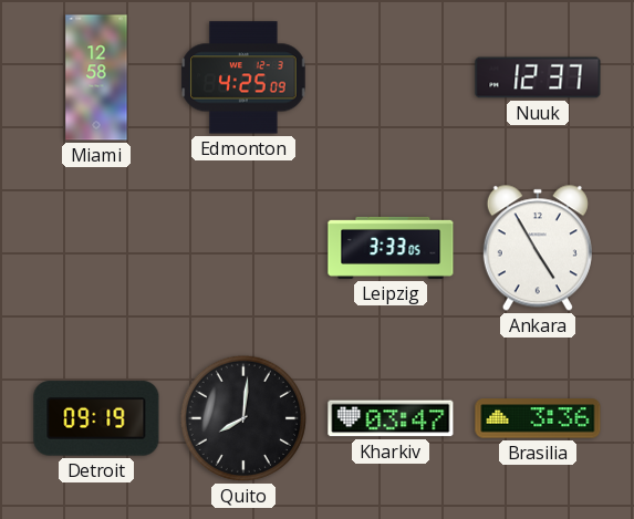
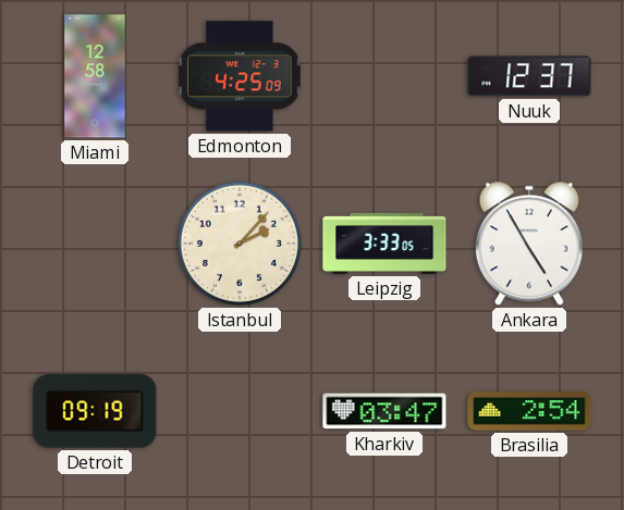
Istanbul: none -> 2:07 (240, 244)
Quito: 8:01 -> none (243, 418)
Brasilia: 3:36 -> 2:54 (529, 411)
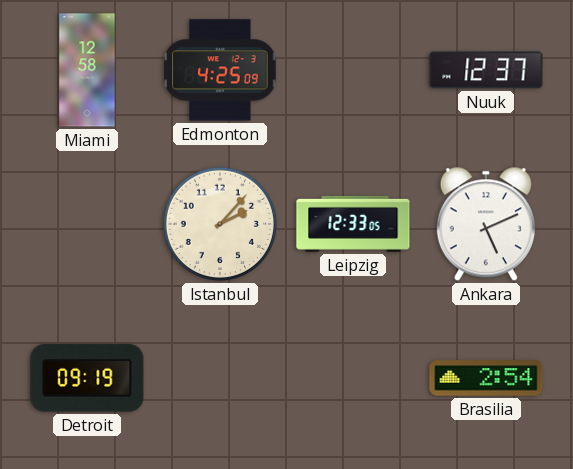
Leipzig: 3:33 -> 12:33 (353, 224)
Ankara: 4:55 -> 5:11 (486, 224)
Kharkiv: 03:47 -> none (384, 411)
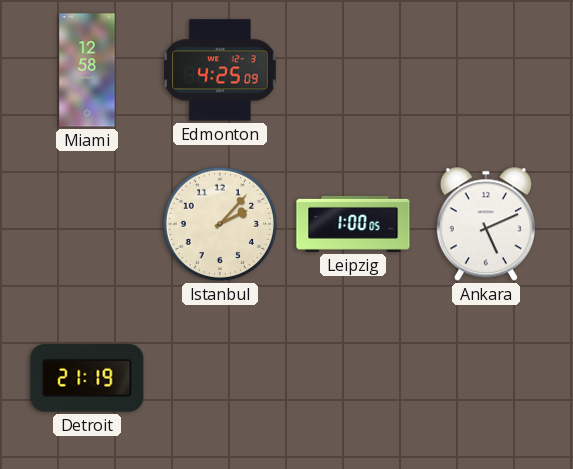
Nuuk: 12:37 -> none (486, 70)
Leipzig: 12:33 -> 1:00 (353, 224)
Detroit: 09:19 -> 21:19 (87, 378)
Brasilia: 2:54 -> none (486, 378)
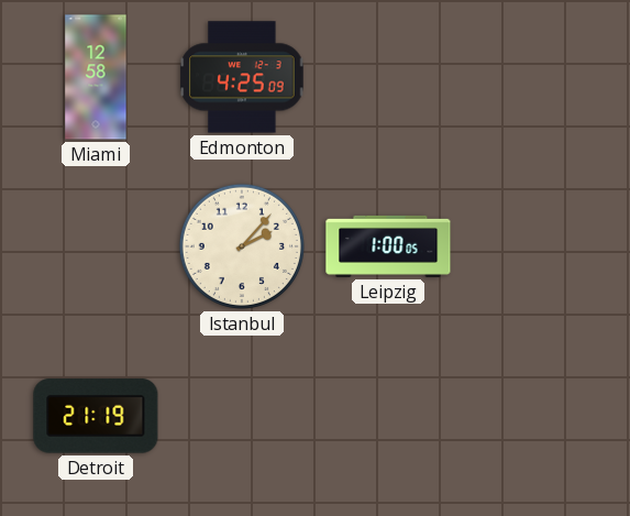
Ankara: 5:11 -> none (486, 224)
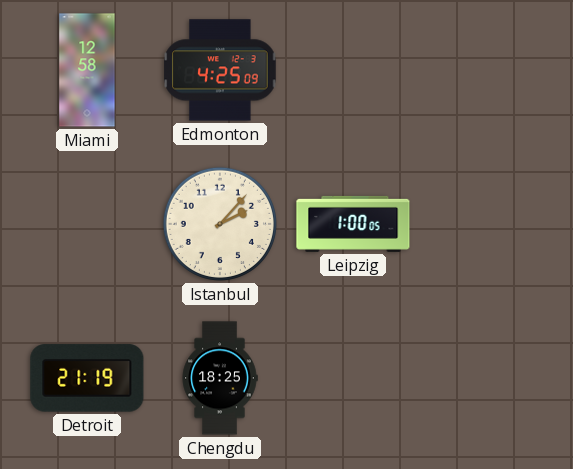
Chengdu: none -> 18:25 (220, 378)
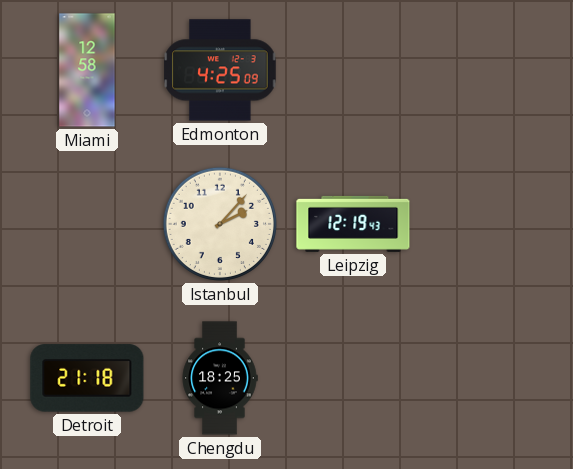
Leipzig: 1:00 -> 12:19 (353, 224)
Detroit: 21:19 -> 21:18 (87, 378)
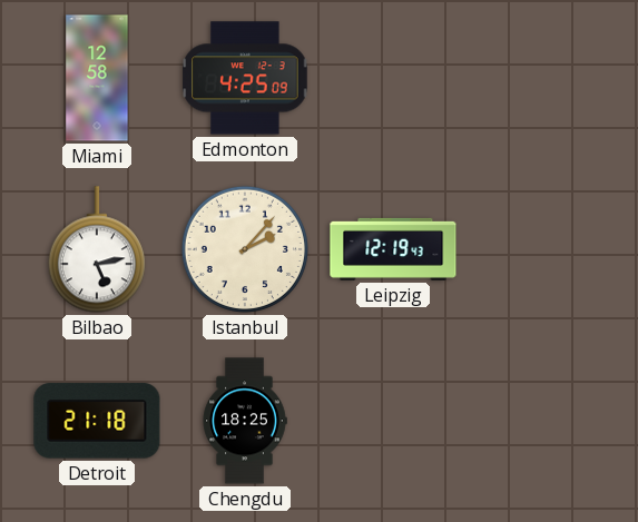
Bilbao: none -> 5:13 (97, 249)
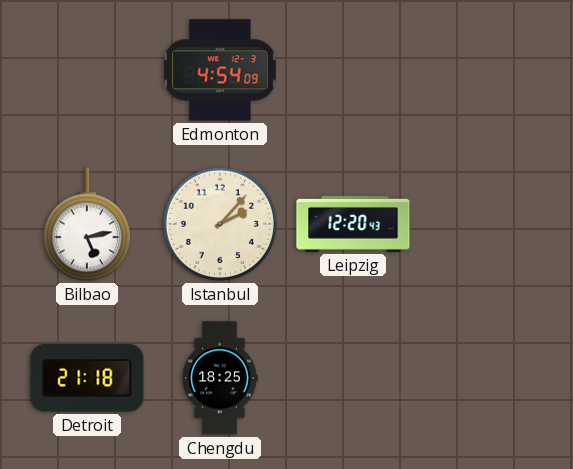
Miami: 12:58 -> none (97, 78)
Edmonton: 4:25 -> 4:54 (220, 70)
Leipzig: 12:19 -> 12:20 (353, 224)
